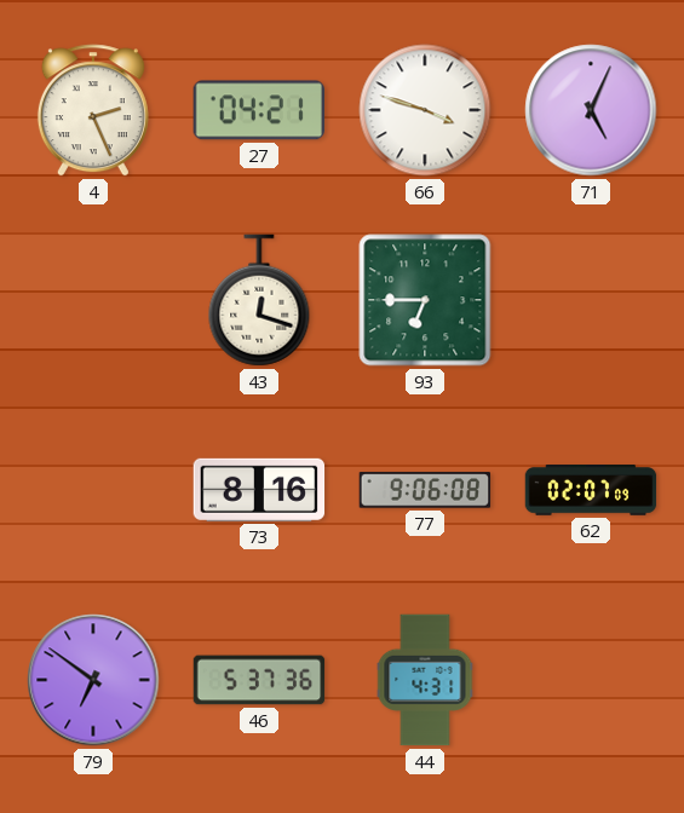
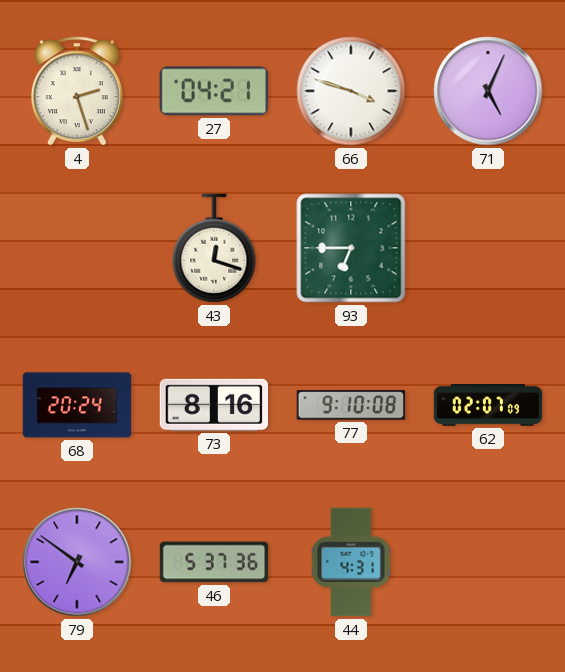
4: 2:26 -> 2:27 (77, 91)
68: none -> 20:24 (77, 405)
77: 9:06 -> 9:10 (351, 405)
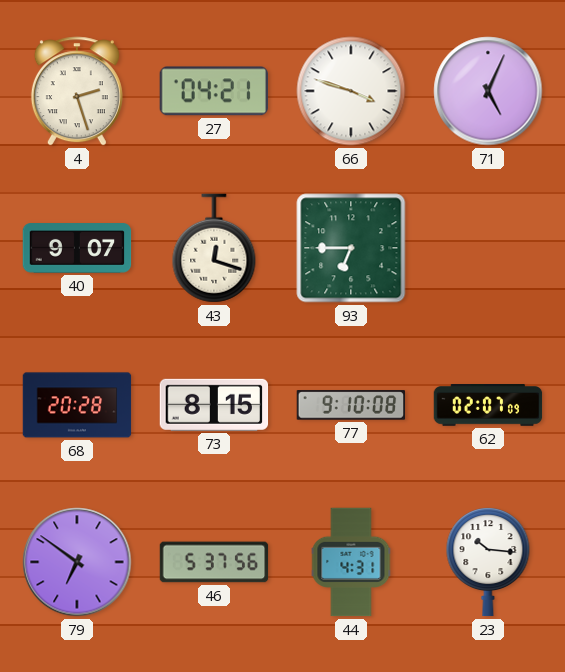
40: none -> 9:07 (77, 248)
68: 20:24 -> 20:28 (77, 405)
73: 8:16 -> 8:15 (214, 405)
46: 5:37:36 -> 5:37:56 (214, 562)
23: none -> 10:16 (488, 563)
